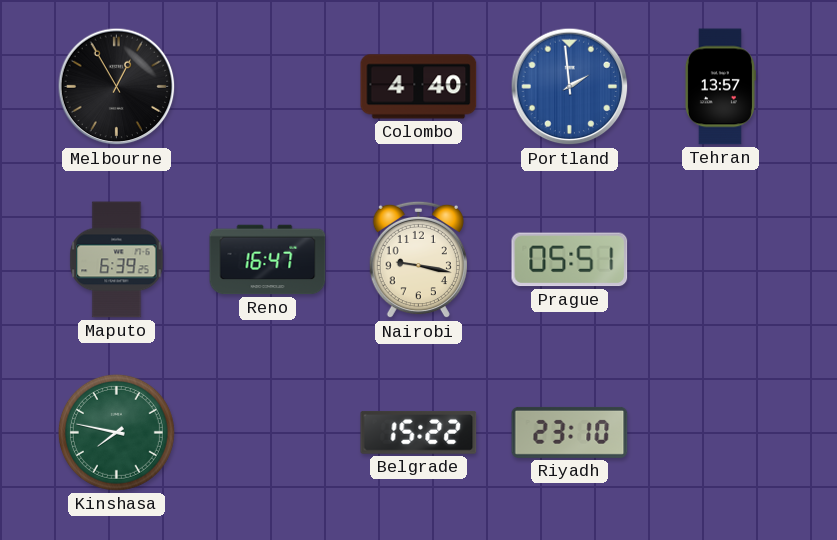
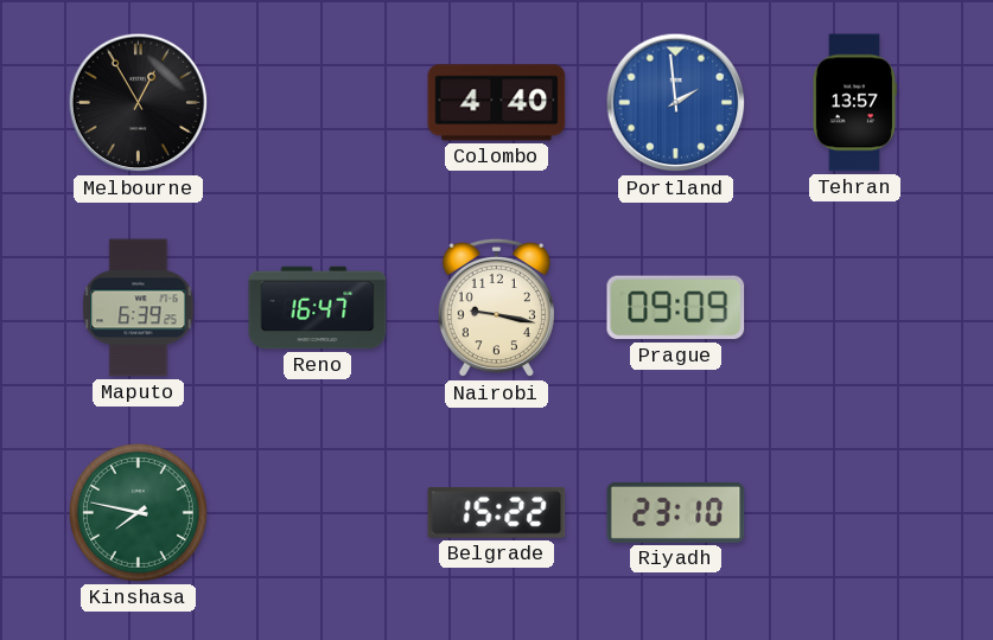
Prague: 05:51 -> 09:09 (676, 308)
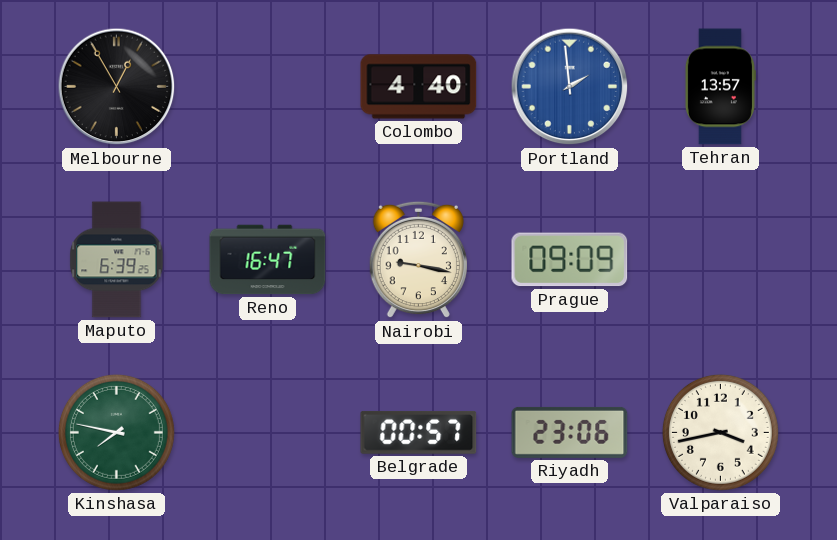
Belgrade: 15:22 -> 00:57 (419, 432)
Riyadh: 23:10 -> 23:06 (570, 432)
Valparaiso: none -> 3:43 (720, 432)
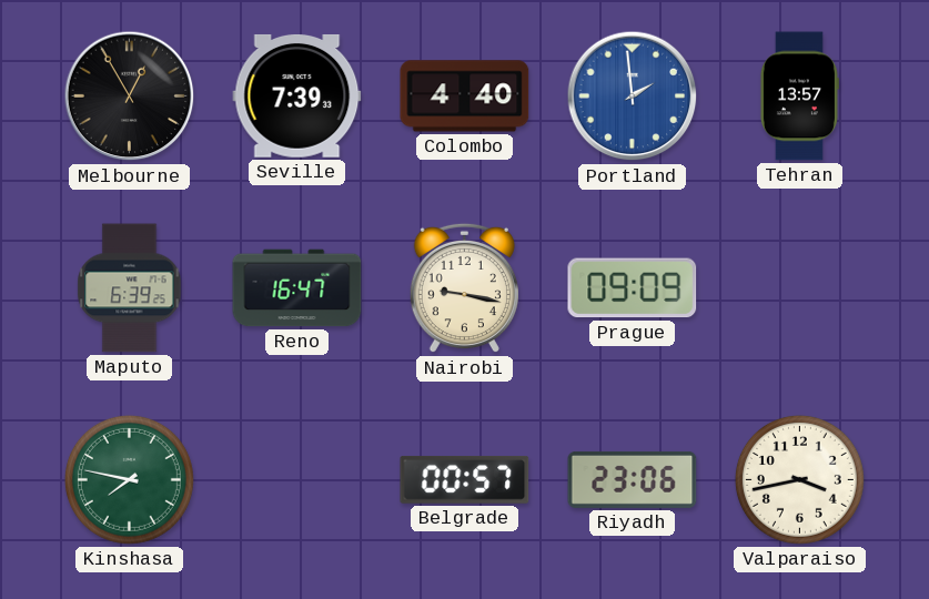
Seville: none -> 7:39 (297, 97)
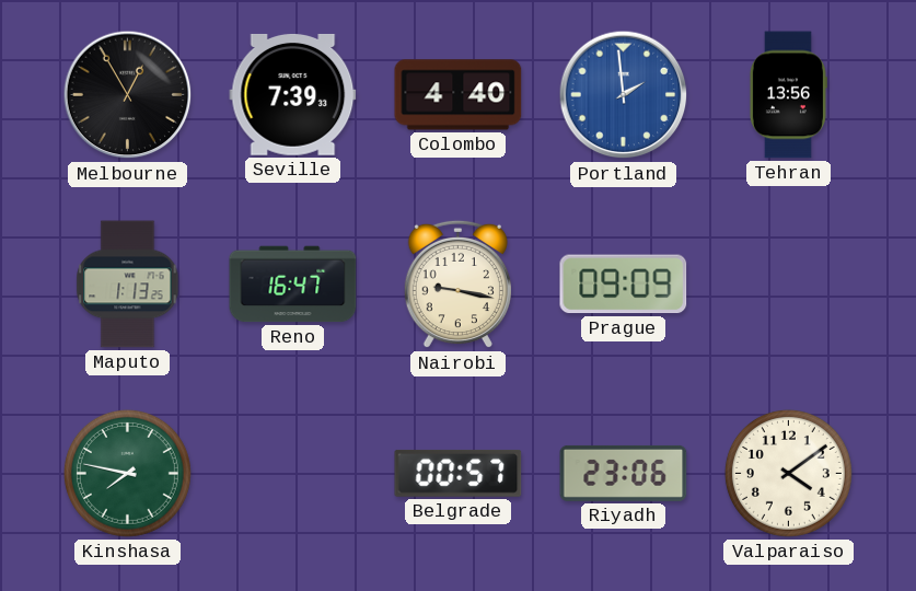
Tehran: 13:57 -> 13:56 (788, 95)
Maputo: 6:39 -> 1:13 (128, 285)
Valparaiso: 3:43 -> 4:09 (788, 473)
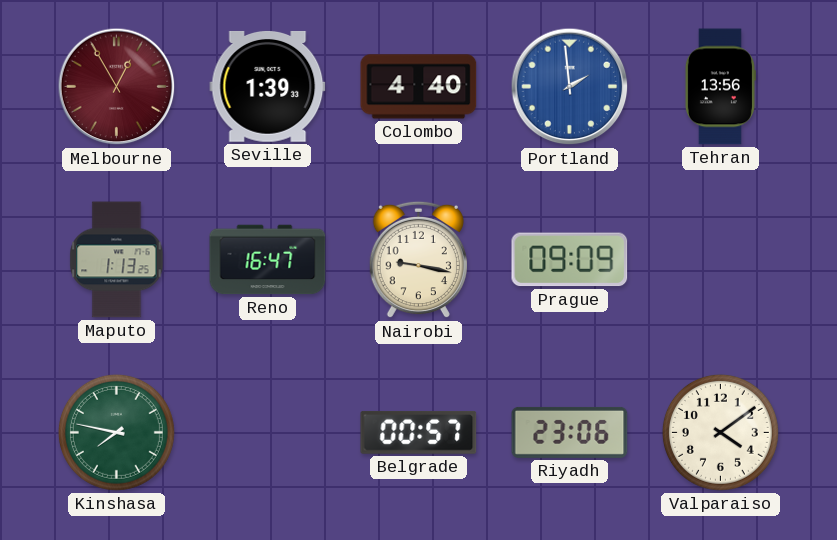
Melbourne dial: black -> burgundy (117, 87)
Seville: 7:39 -> 1:39 (268, 87)
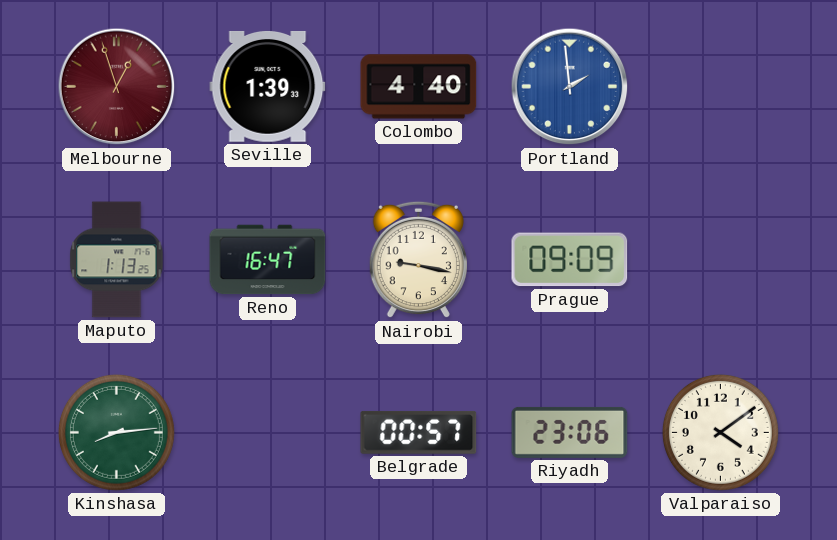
Melbourne: 12:55 -> 12:57 (117, 87)
Tehran: 13:56 -> none (720, 87)
Kinshasa: 7:47 -> 8:14 (116, 432)
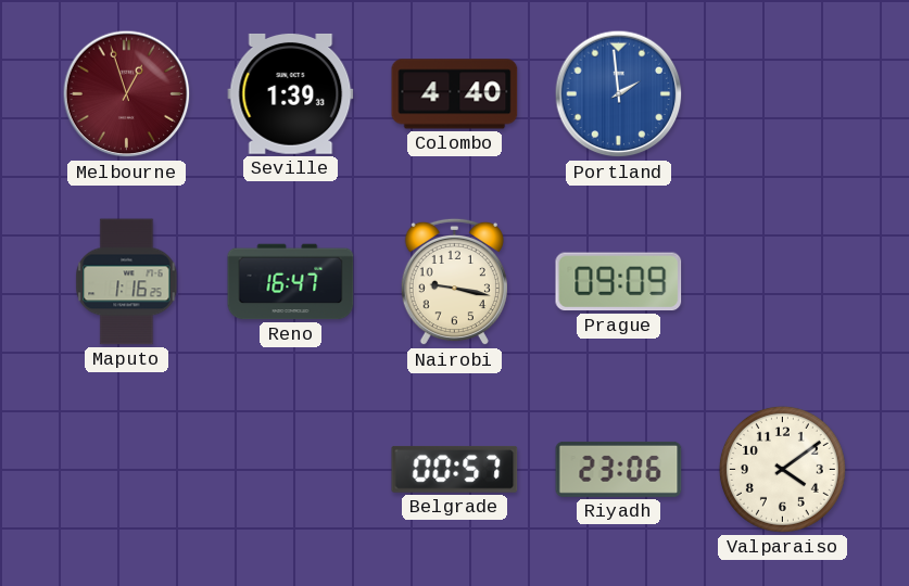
Maputo: 1:13 -> 1:16 (127, 282)
Kinshasa: 8:14 -> none (116, 432)
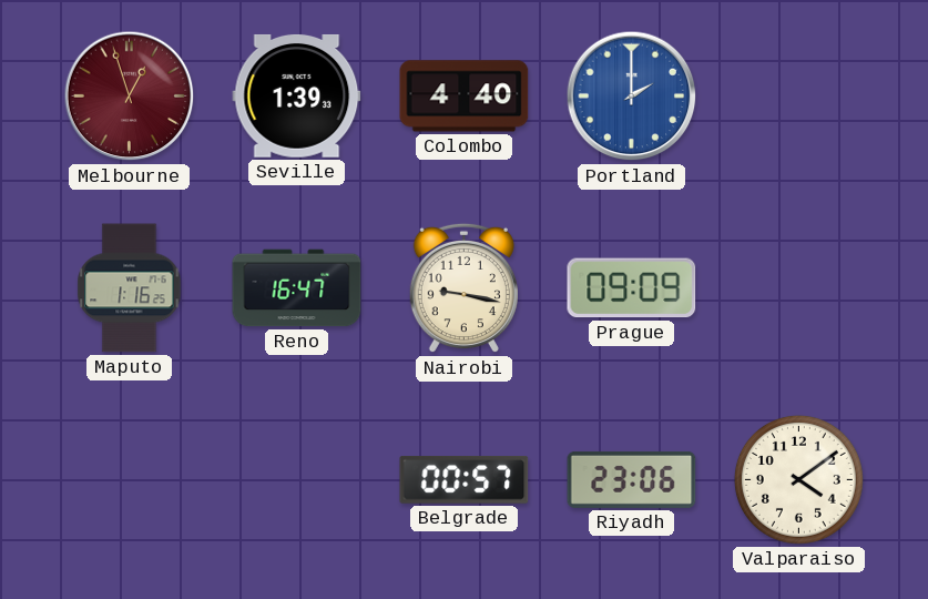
Portland: 1:59 -> 2:00 (632, 97)
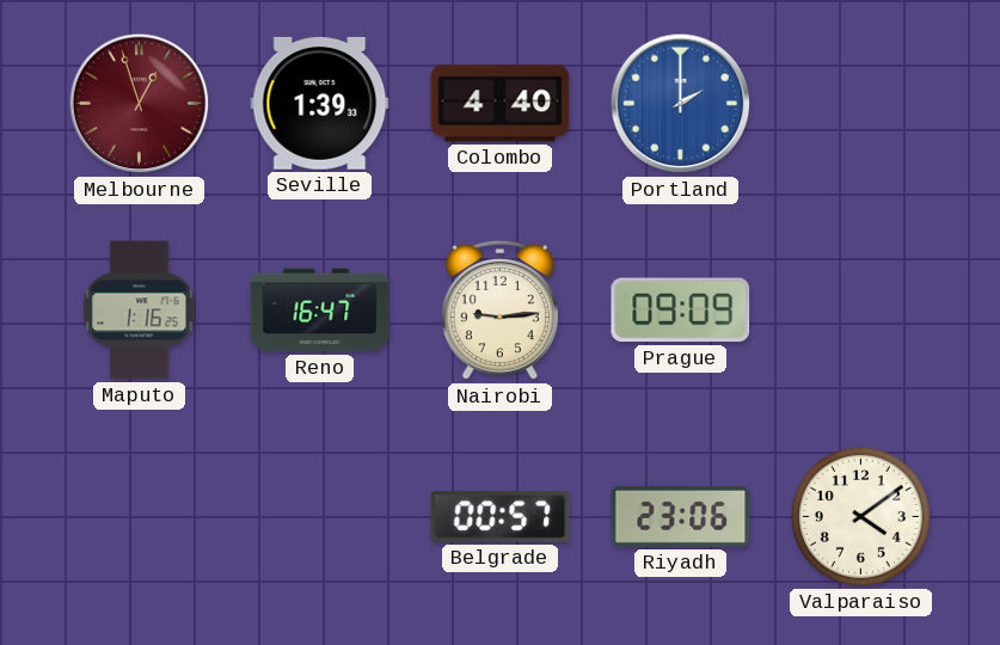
Nairobi: 9:17 -> 9:14 (499, 311)
